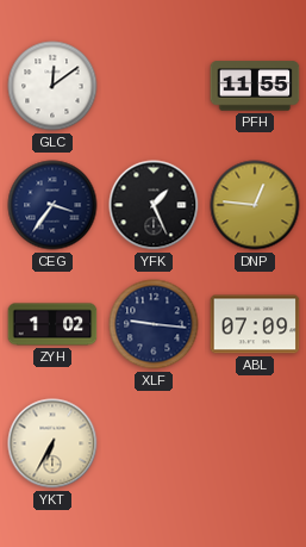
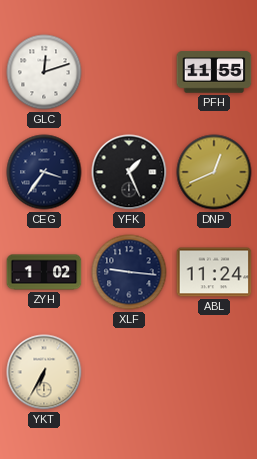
GLC: 12:09 -> 12:12 (44, 72)
DNP: 12:46 -> 12:41 (214, 172)
ABL: 07:09 -> 11:24 (214, 272)
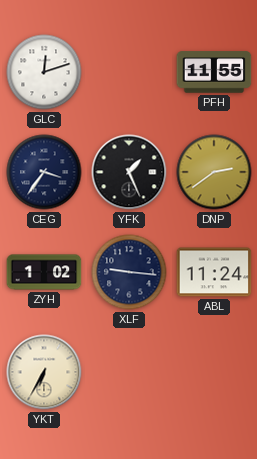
DNP: 12:41 -> 2:39 (214, 172)
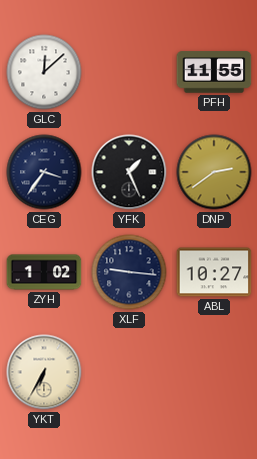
GLC: 12:12 -> 12:08 (44, 72)
ABL: 11:24 -> 10:27 (214, 272)
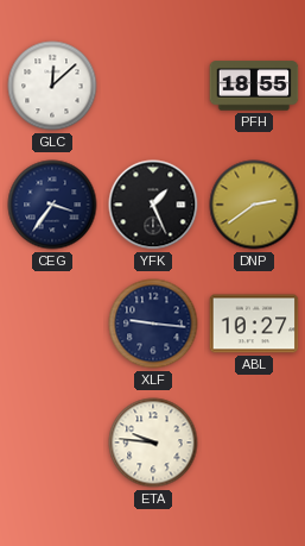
PFH: 11:55 -> 18:55 (254, 86)
ZYH: 1:02 -> none (44, 272)
YKT: 6:35 -> none (44, 372)
ETA: none -> 9:46 (153, 443)
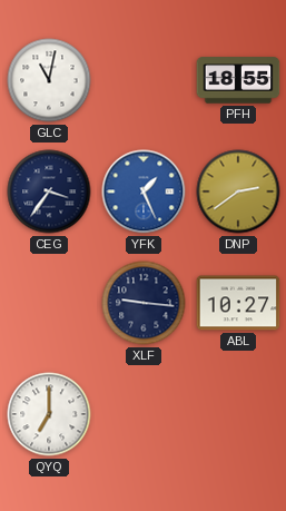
GLC: 12:08 -> 11:02 (49, 80)
YFK dial: black -> blue (144, 191)
QYQ: none -> 7:00 (49, 414)
ETA: 9:46 -> none (153, 443)
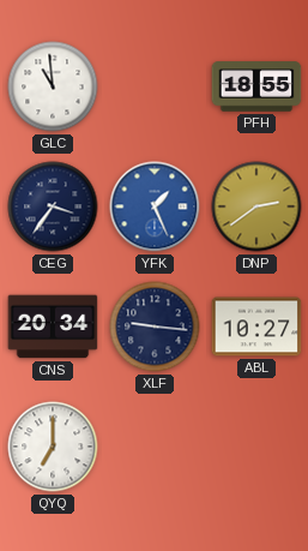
GLC: 11:02 -> 10:59 (53, 86)
CNS: none -> 20:34 (53, 327)
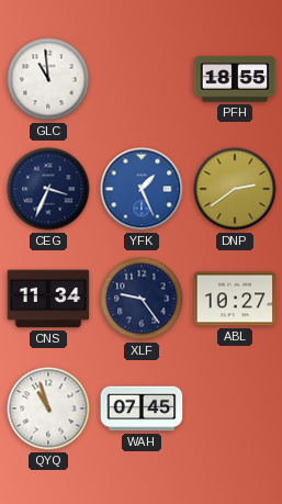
CEG: 3:36 -> 3:34 (48, 189)
CNS: 20:34 -> 11:34 (48, 299)
XLF: 9:16 -> 9:24 (142, 299)
QYQ: 7:00 -> 10:57 (48, 408)
WAH: none -> 07:45 (142, 408)
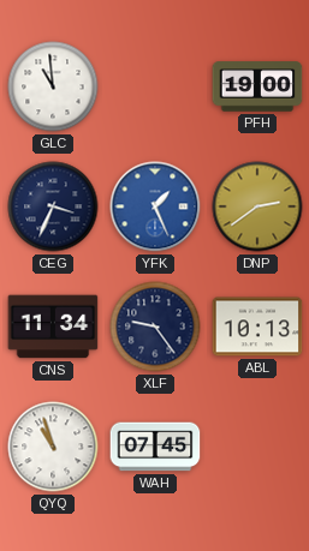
PFH: 18:55 -> 19:00 (257, 86)
ABL: 10:27 -> 10:13 (257, 327)
